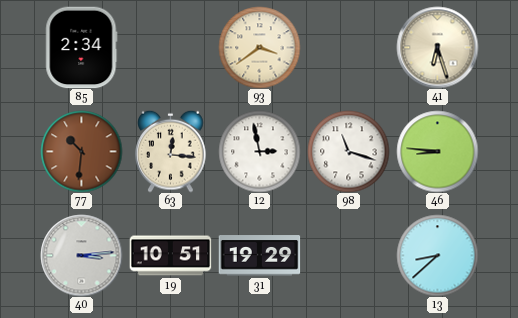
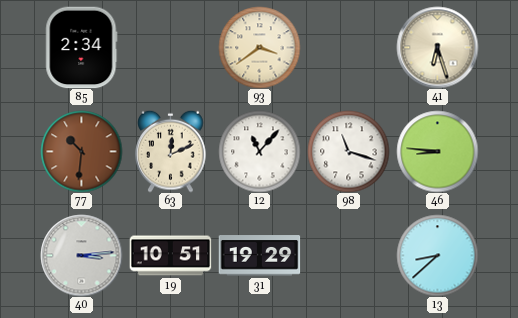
63: 12:16 -> 12:11 (171, 151)
12: 2:58 -> 11:07 (259, 151)
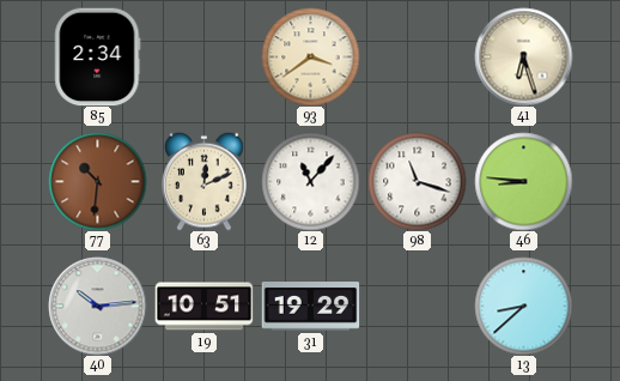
40: 3:14 -> 10:14 (97, 306)
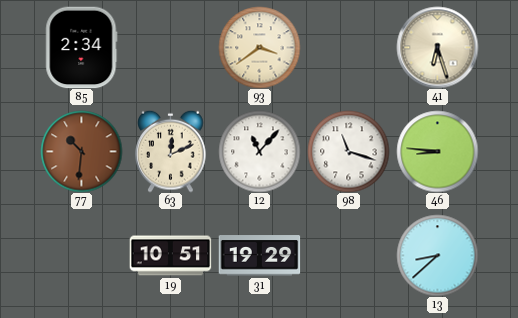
40: 10:14 -> none (97, 306)
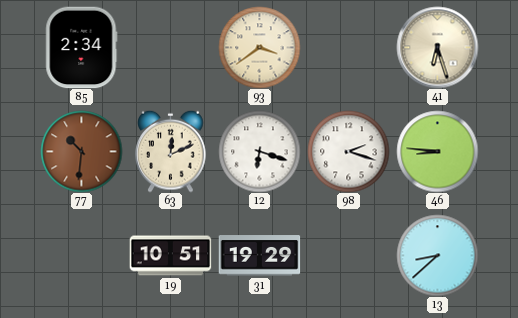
12: 11:07 -> 6:18 (259, 151)
98: 11:18 -> 2:18 (348, 151)
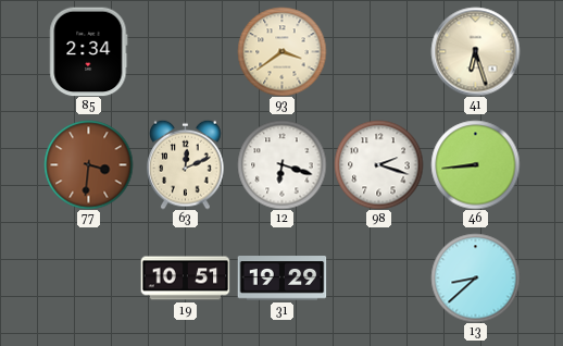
77: 10:31 -> 3:31 (88, 164)
46: 8:46 -> 8:44 (475, 164)
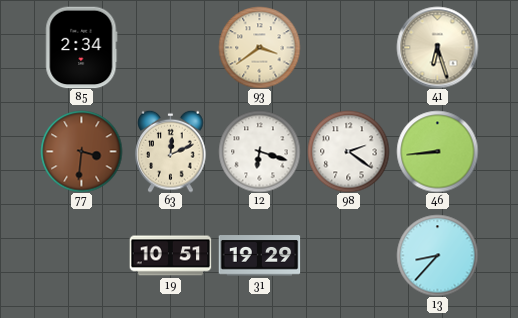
98: 2:18 -> 2:21 (348, 151)
13: 8:38 -> 8:37 (437, 255)
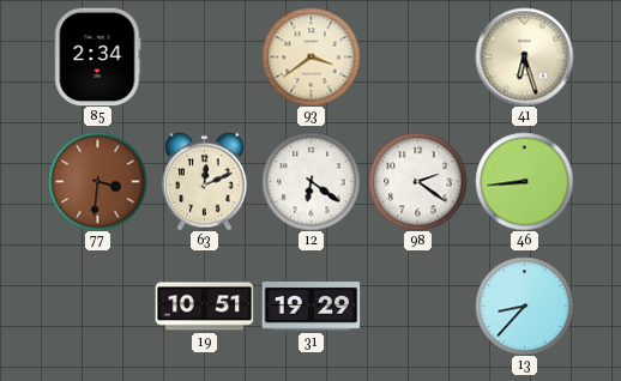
12: 6:18 -> 6:21 (310, 181)
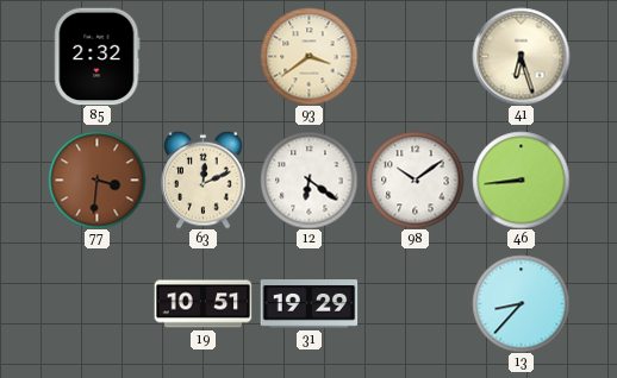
85: 2:34 -> 2:32 (98, 56)
98: 2:21 -> 10:09 (415, 179)
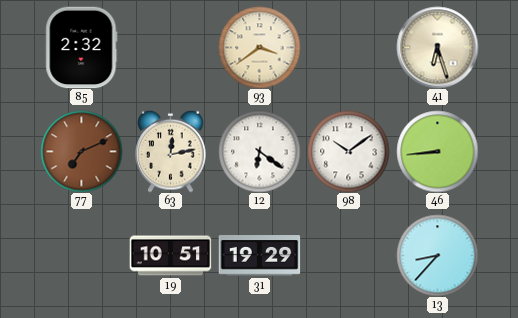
77: 3:31 -> 7:11 (81, 151)
63: 12:11 -> 12:13 (171, 151)
